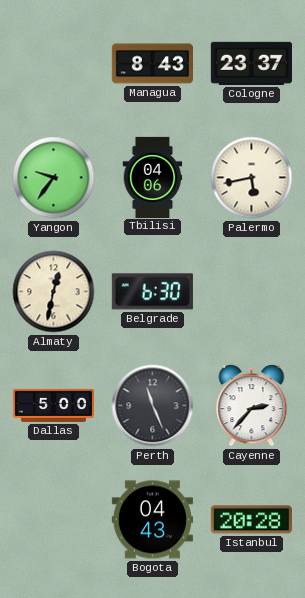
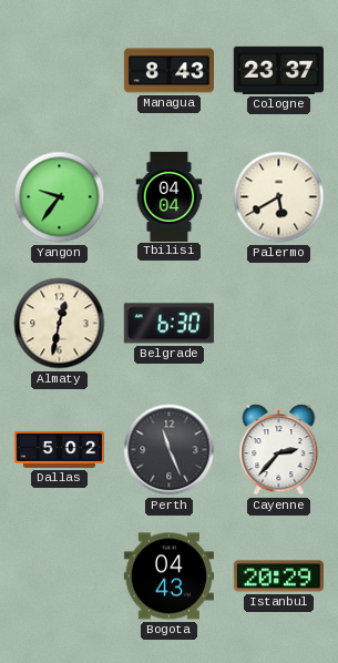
Tbilisi: 04:06 -> 04:04 (170, 196)
Palermo: 5:43 -> 5:40 (279, 197)
Dallas: 5:00 -> 5:02 (59, 449)
Istanbul: 20:28 -> 20:29 (278, 577)
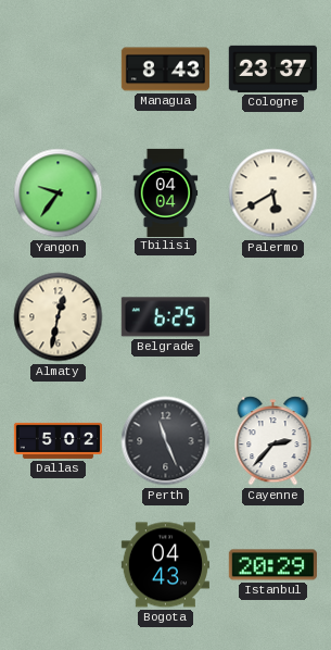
Belgrade: 6:30 -> 6:25 (165, 317)
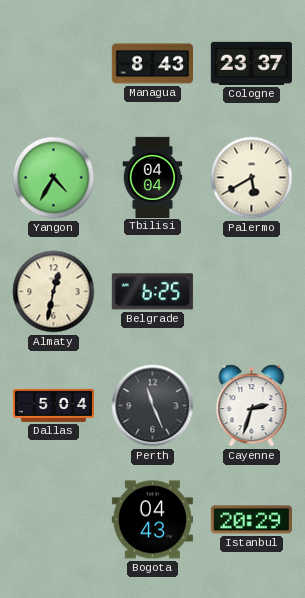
Yangon: 9:36 -> 4:35 (54, 178)
Dallas: 5:02 -> 5:04 (53, 405)
Cayenne: 2:37 -> 2:33 (252, 406)
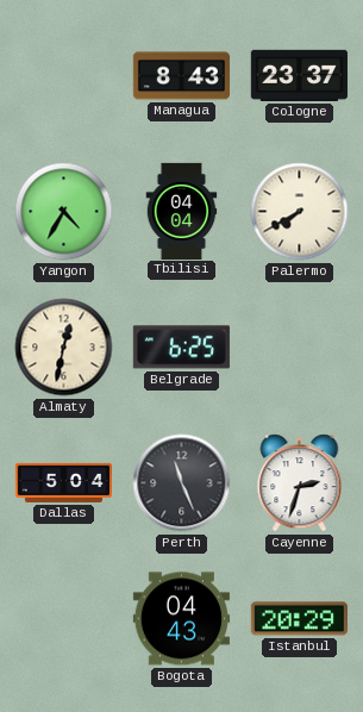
Palermo: 5:40 -> 7:40 (300, 212)
